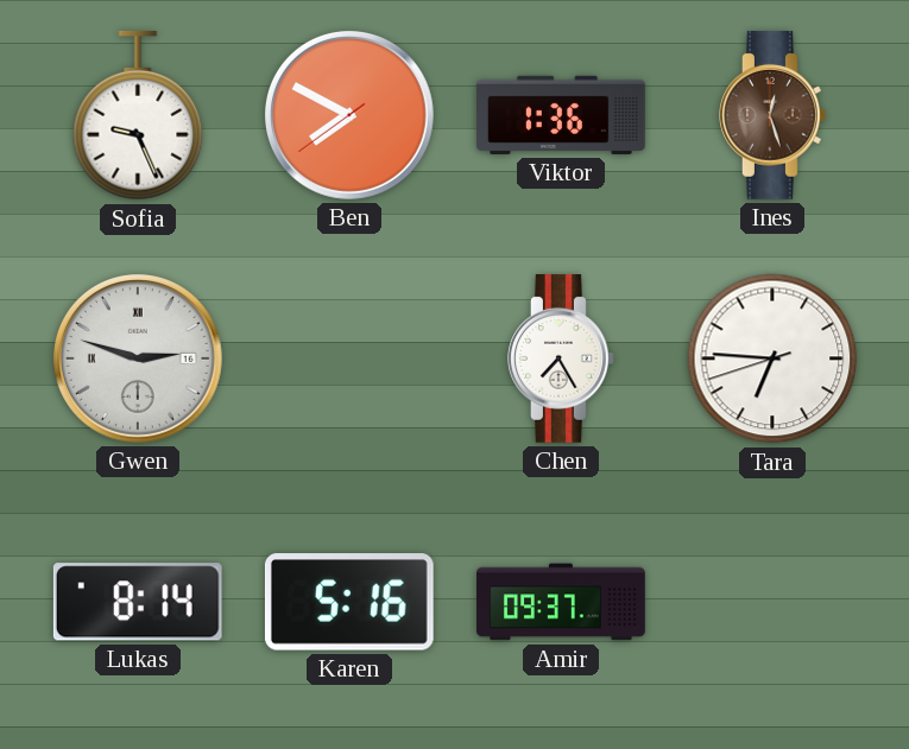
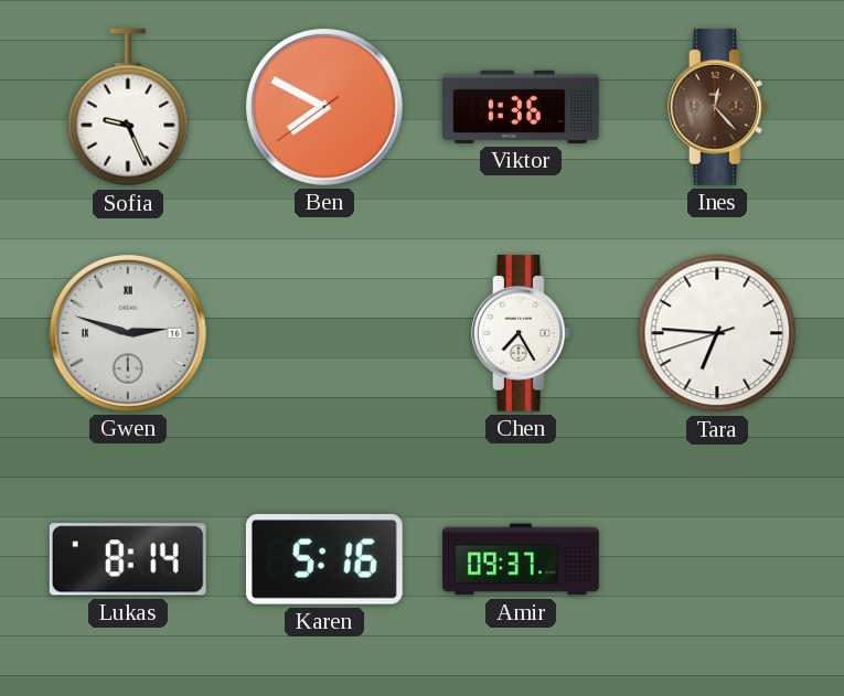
Ines: 12:27 -> 12:23 (718, 108)
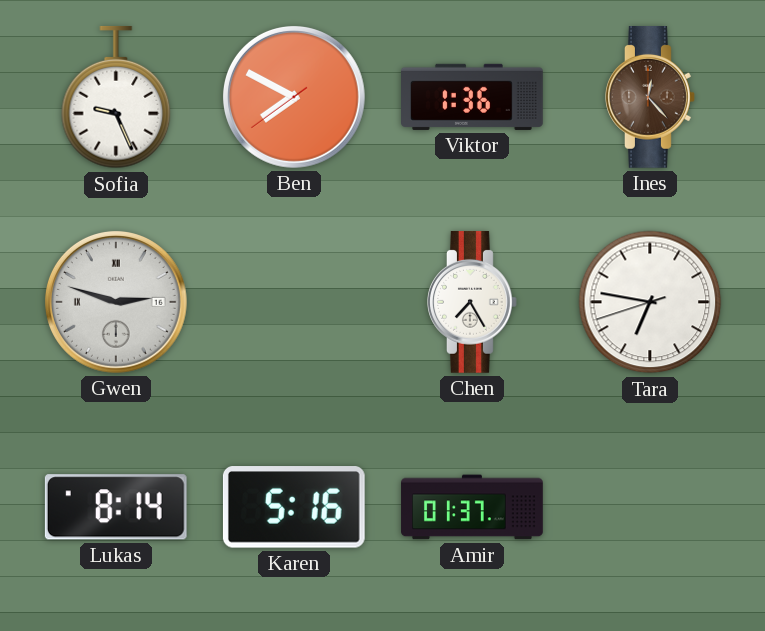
Tara: 6:45 -> 6:46 (650, 302)
Amir: 09:37 -> 01:37 (472, 507)
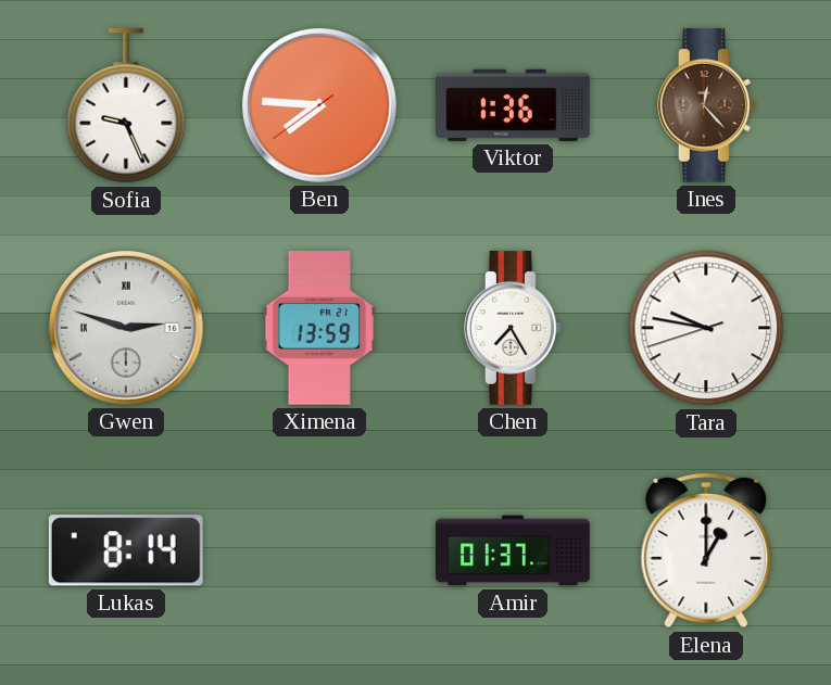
Ben: 7:49 -> 7:45 (319, 105)
Ximena: none -> 13:59 (319, 328)
Tara: 6:46 -> 9:46 (706, 328)
Karen: 5:16 -> none (294, 507)
Elena: none -> 1:00 (706, 550)
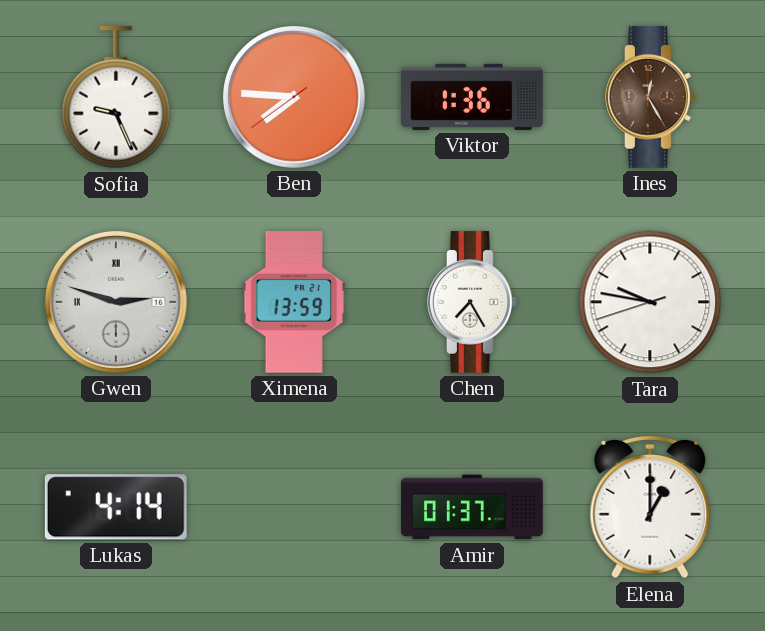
Ines: 12:23 -> 12:25 (651, 98)
Lukas: 8:14 -> 4:14 (116, 507)
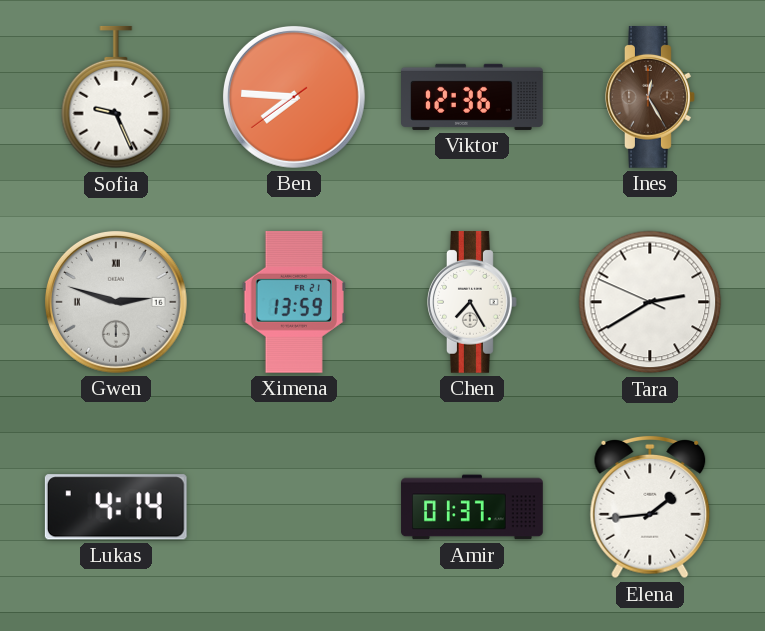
Viktor: 1:36 -> 12:36 (473, 97)
Tara: 9:46 -> 2:39 (650, 302)
Elena: 1:00 -> 1:44 (650, 507)
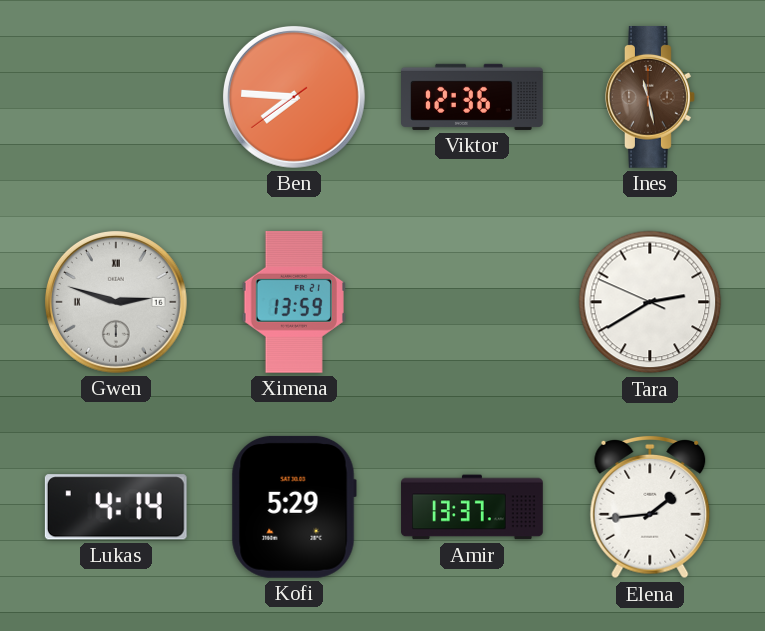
Sofia: 9:26 -> none (116, 97)
Ines: 12:25 -> 11:28 (651, 98)
Chen: 7:25 -> none (473, 303)
Kofi: none -> 5:29 (294, 507)
Amir: 01:37 -> 13:37 (472, 507)
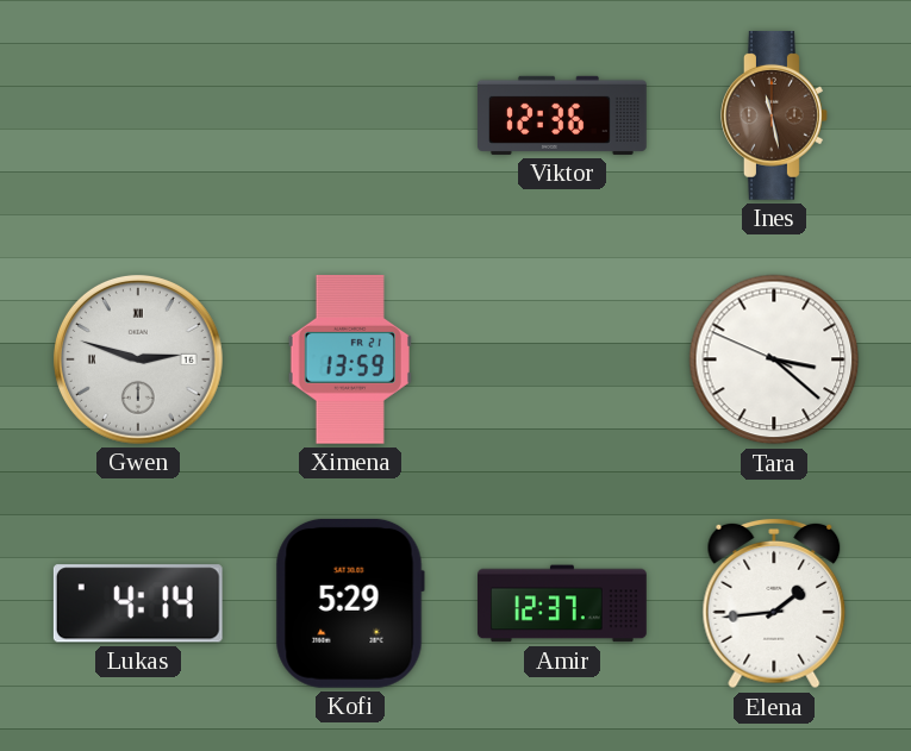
Ben: 7:45 -> none (294, 97)
Tara: 2:39 -> 3:21 (774, 359)
Amir: 13:37 -> 12:37 (562, 603)
